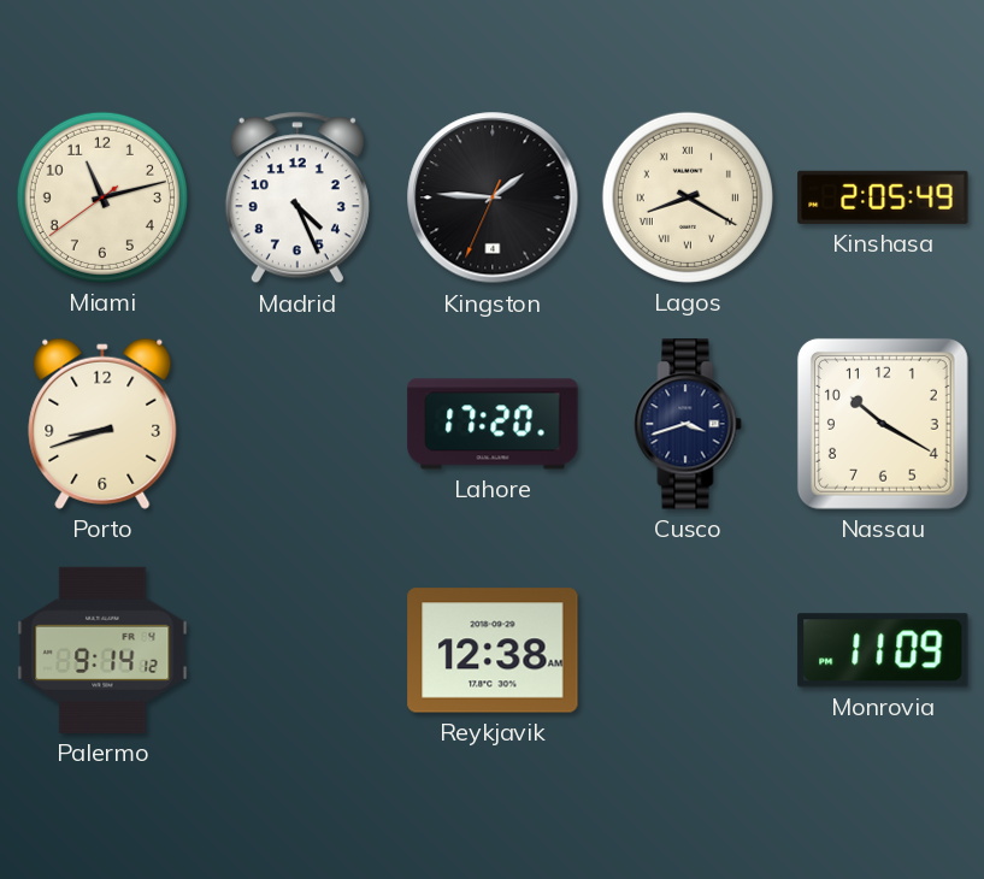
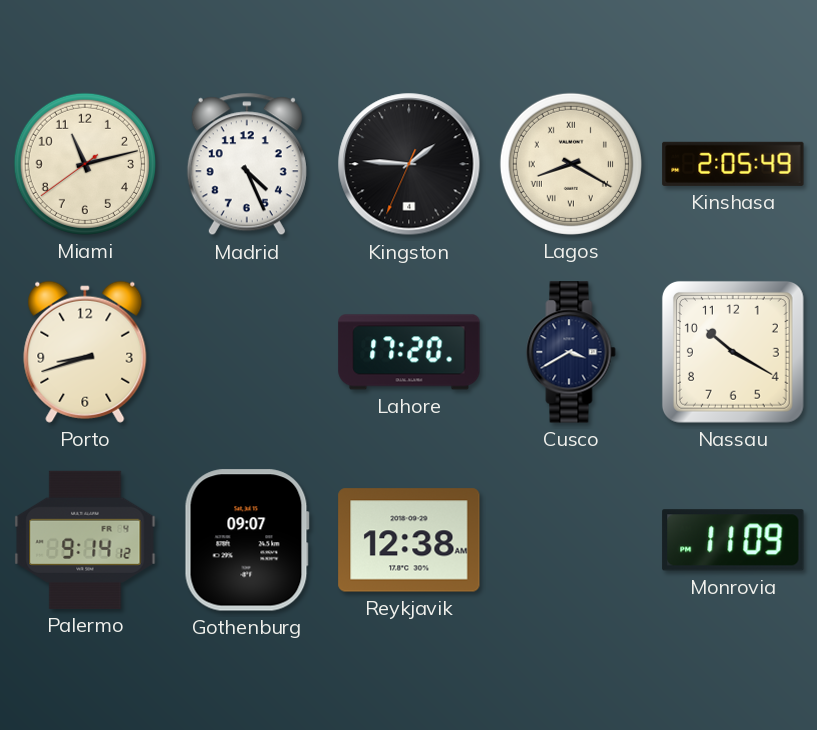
Cusco: 3:42 -> 3:40 (571, 352)
Gothenburg: none -> 09:07 (247, 540)
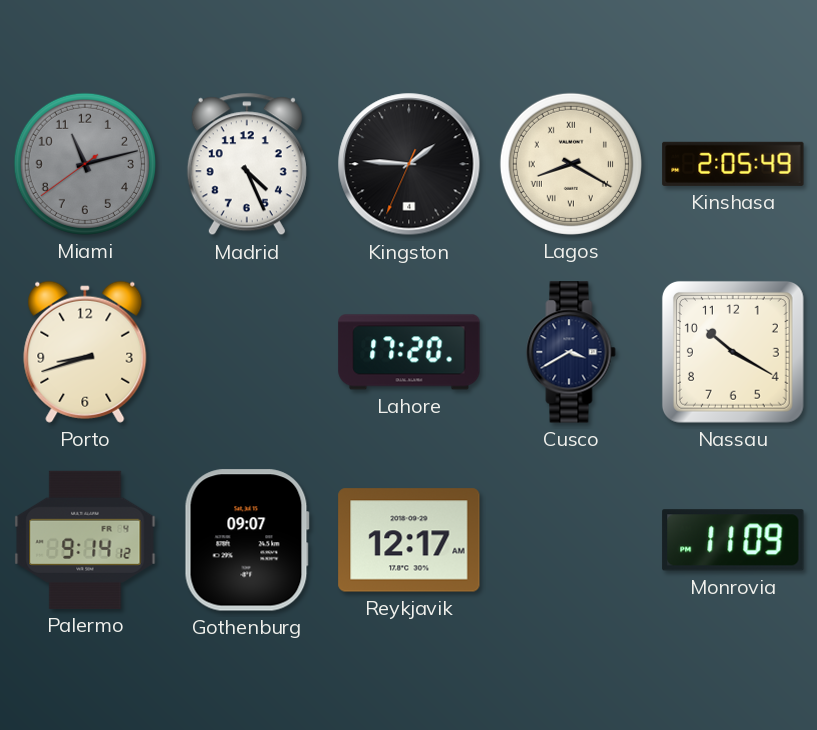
Miami dial: cream -> grey (85, 164)
Reykjavik: 12:38 -> 12:17 (409, 540)
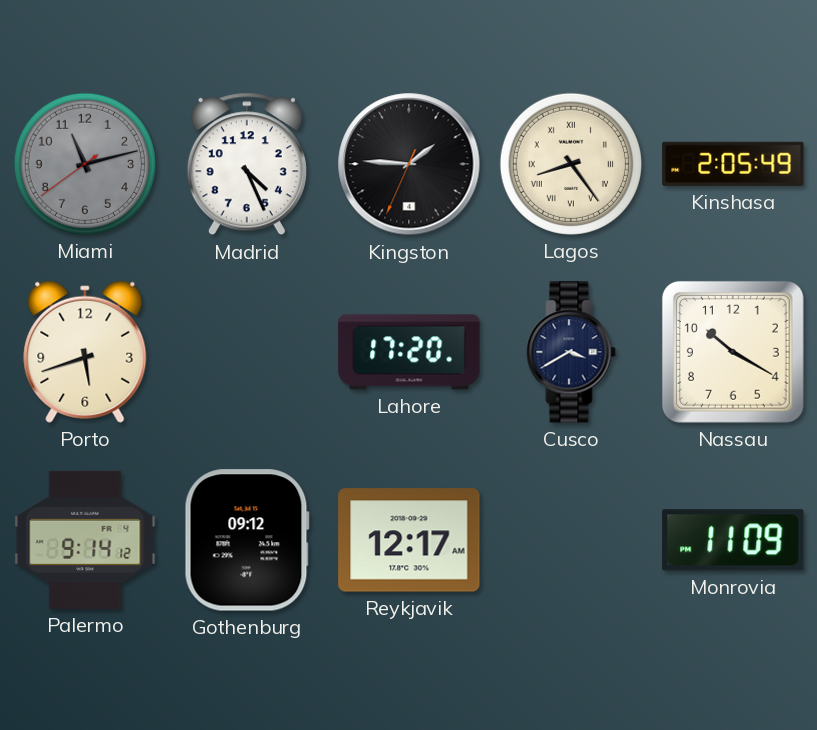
Lagos: 8:20 -> 8:24 (571, 164)
Porto: 8:42 -> 5:42 (85, 352)
Gothenburg: 09:07 -> 09:12 (247, 540)
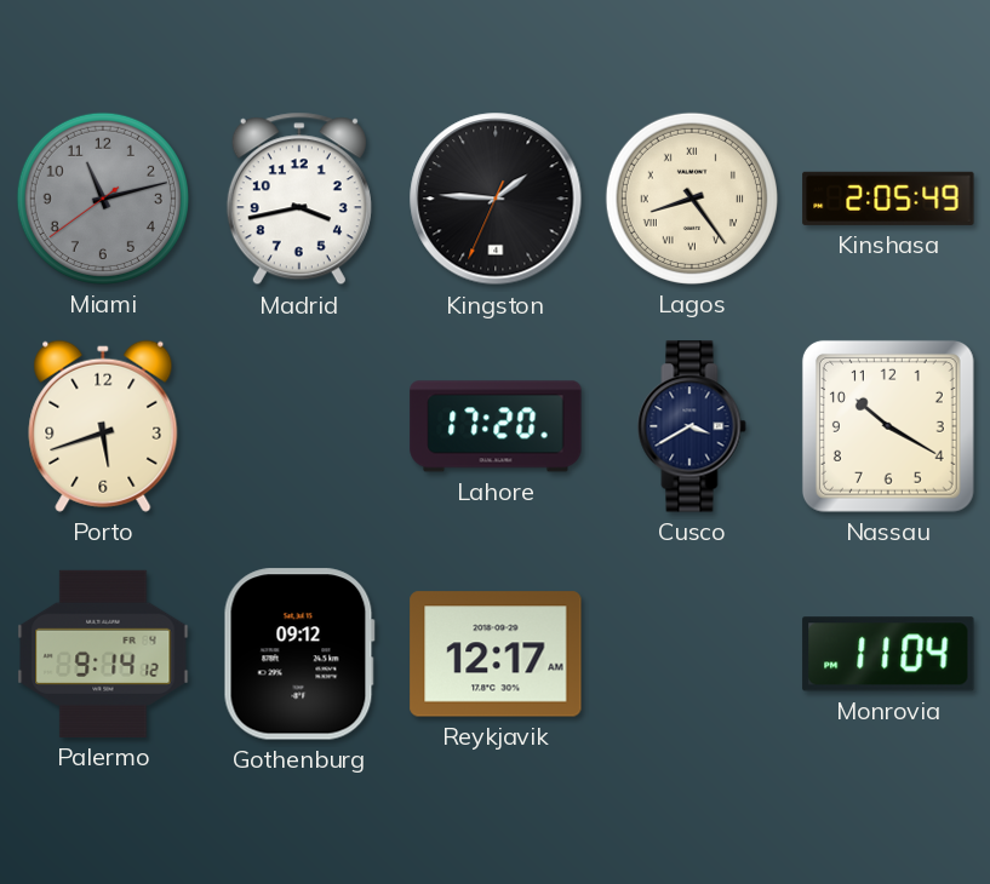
Madrid: 4:26 -> 3:43 (299, 199)
Monrovia: 11:09 -> 11:04 (888, 654)
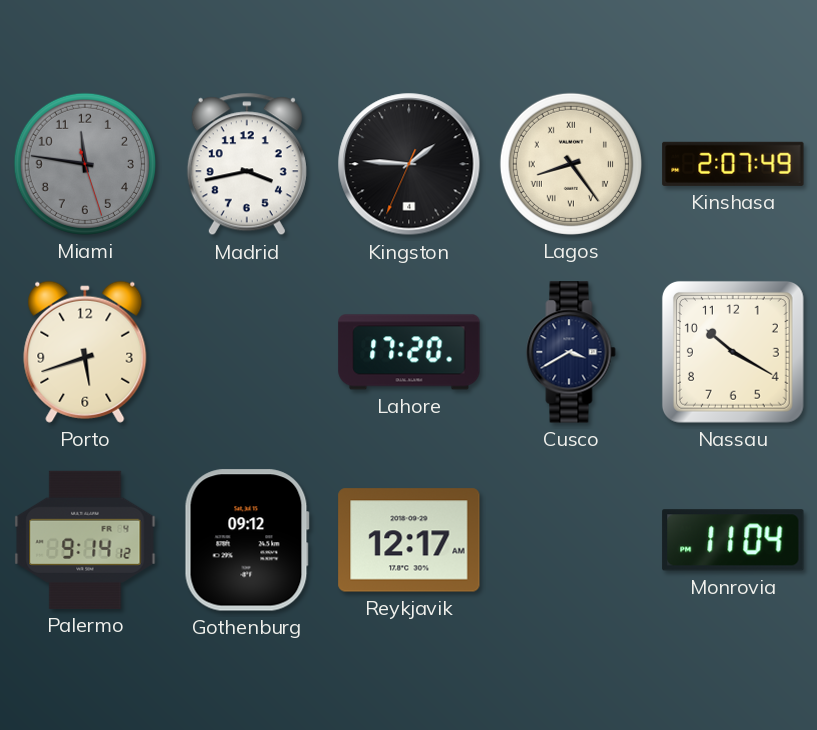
Miami: 11:12 -> 11:46 (85, 164)
Kinshasa: 2:05 -> 2:07 (733, 164)
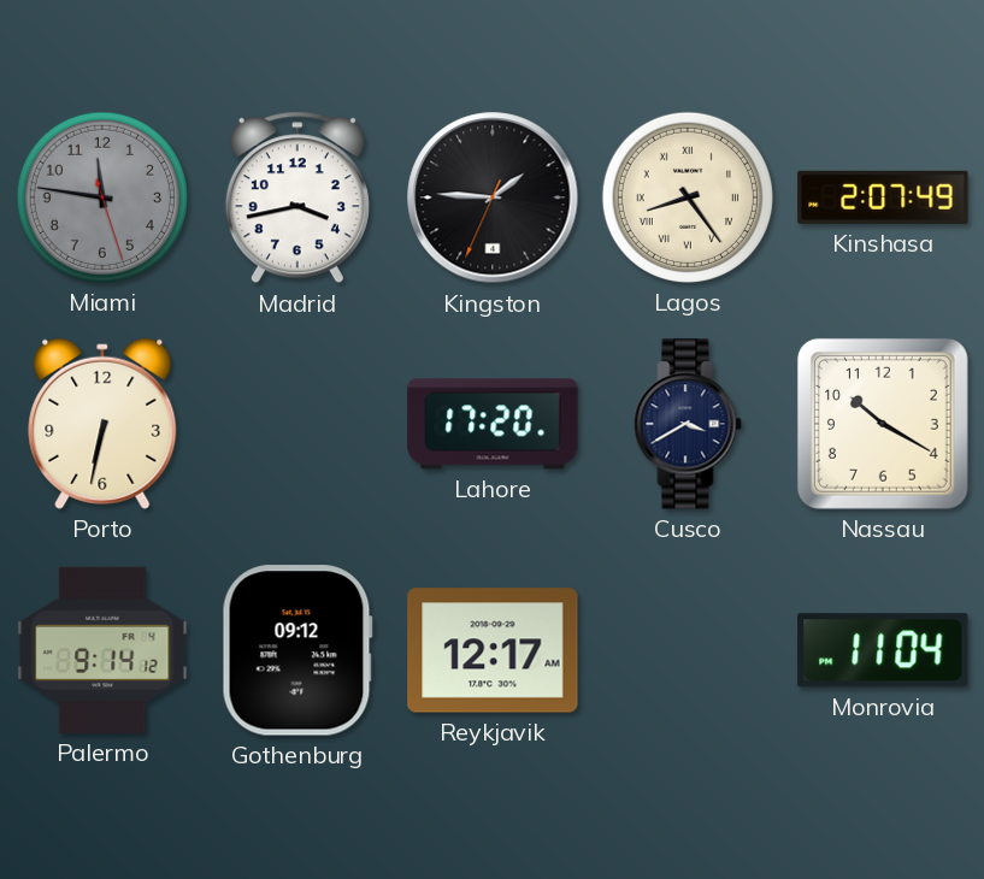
Porto: 5:42 -> 6:32 (102, 424)
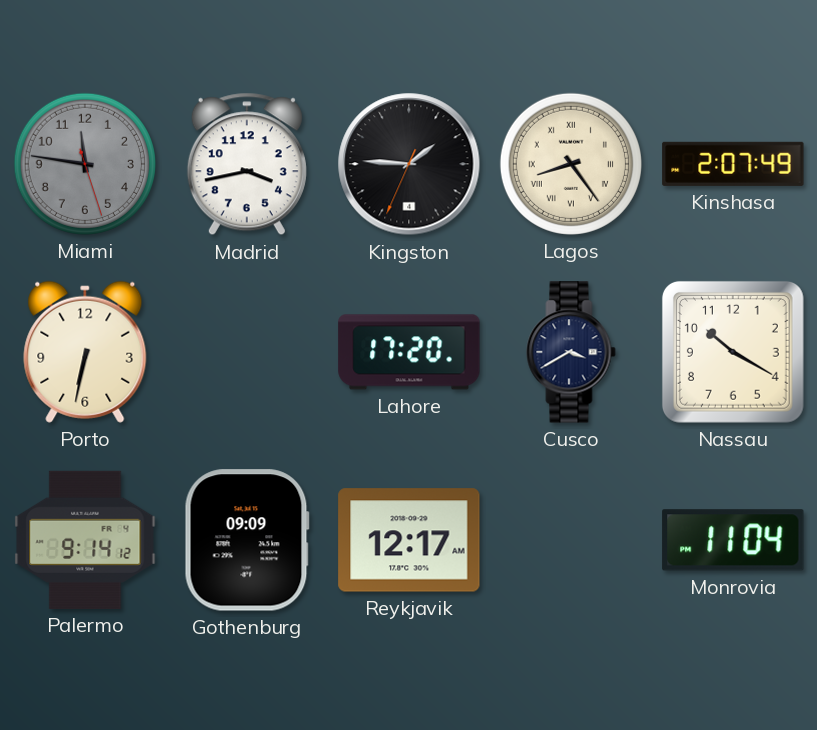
Gothenburg: 09:12 -> 09:09 (247, 540)
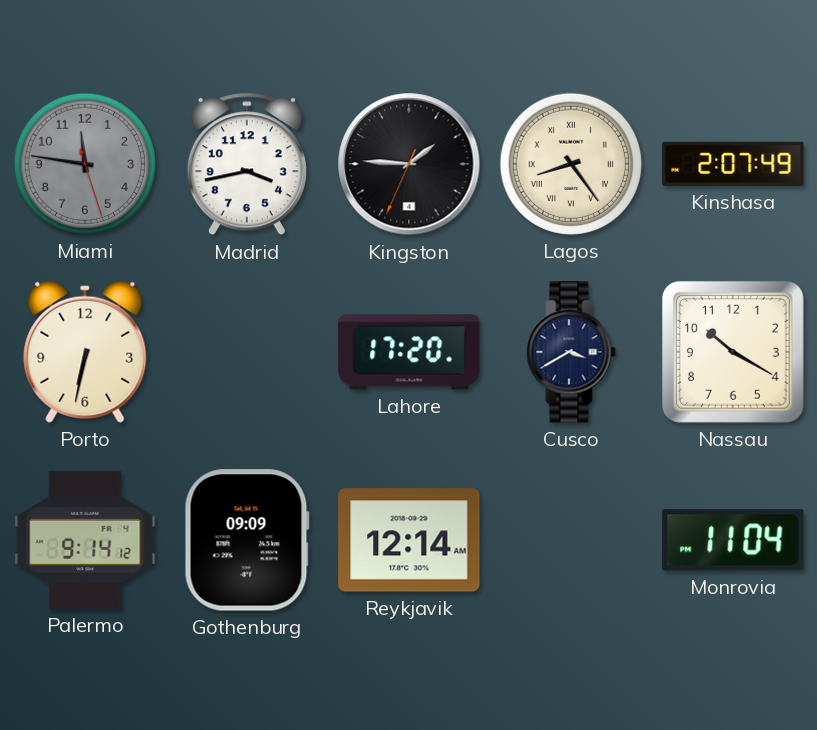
Reykjavik: 12:17 -> 12:14 (409, 540)
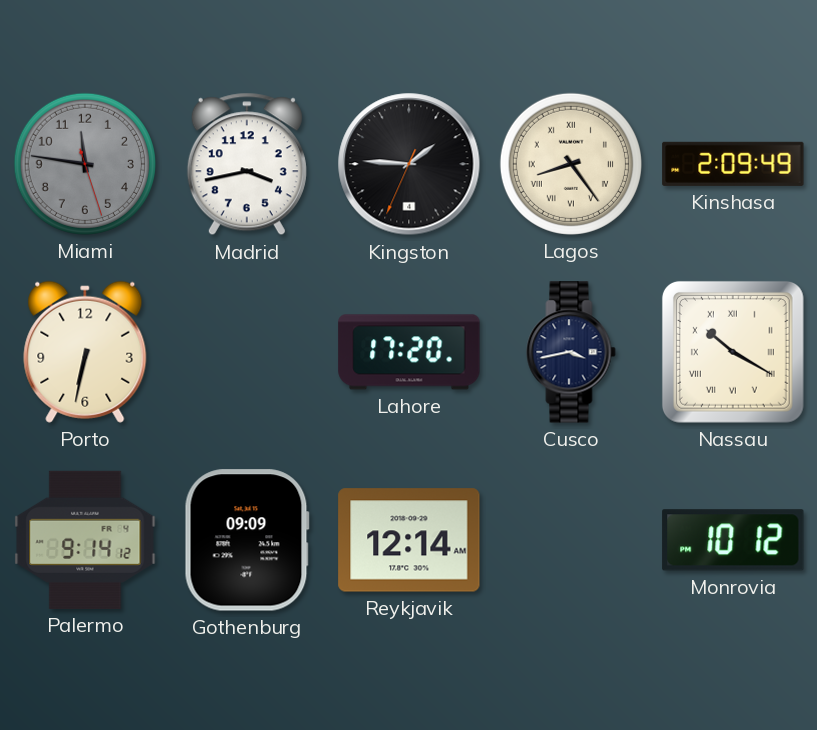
Kinshasa: 2:07 -> 2:09 (733, 164)
Cusco: 3:40 -> 3:43 (571, 352)
Nassau numerals: Arabic -> Roman (733, 352)
Monrovia: 11:04 -> 10:12 (733, 540)
